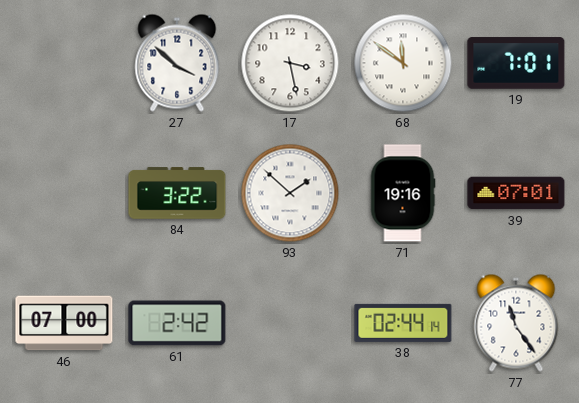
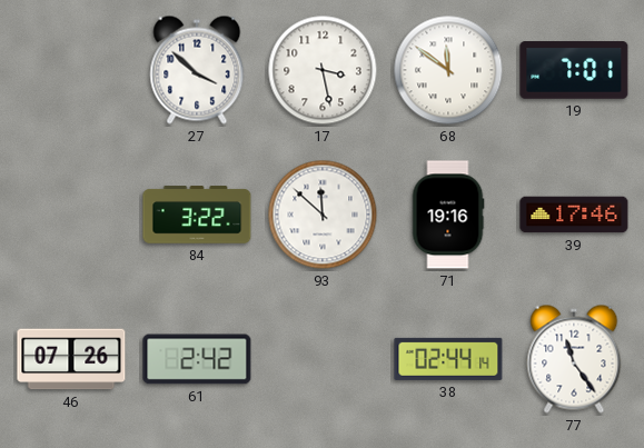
93: 1:52 -> 11:52 (323, 215)
39: 07:01 -> 17:46 (574, 215)
46: 07:00 -> 07:26 (71, 359)
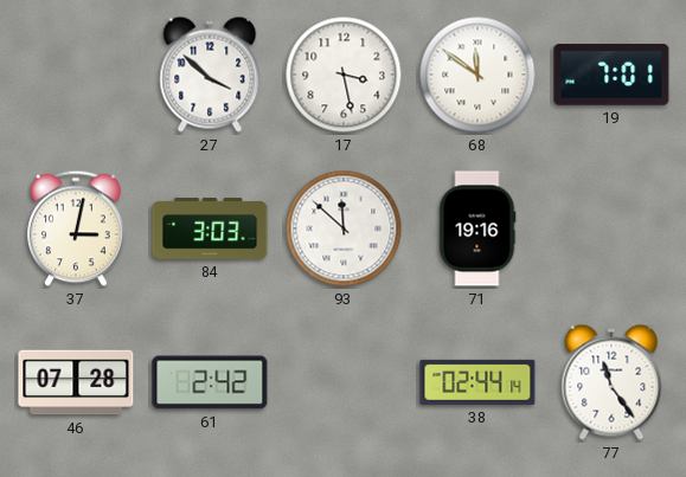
37: none -> 3:02 (76, 228)
84: 3:22 -> 3:03 (210, 228)
39: 17:46 -> none (574, 215)
46: 07:26 -> 07:28 (76, 382)
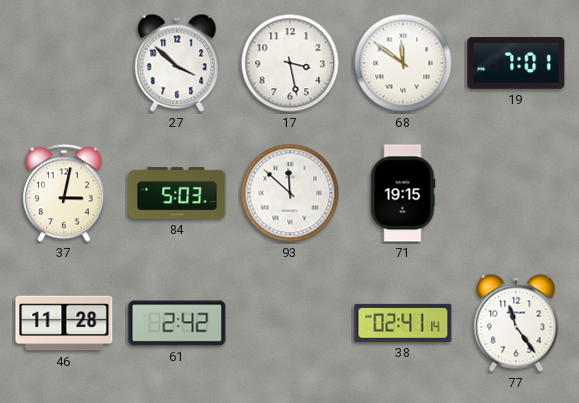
84: 3:03 -> 5:03 (177, 193)
71: 19:16 -> 19:15 (403, 193)
46: 07:28 -> 11:28 (64, 323)
38: 02:44 -> 02:41 (403, 323)
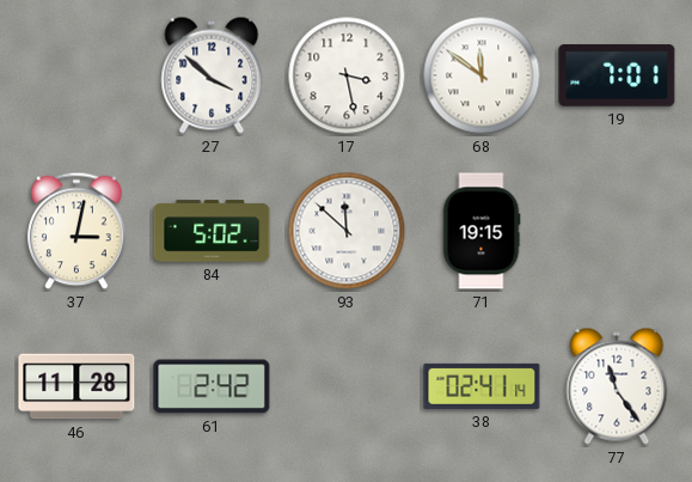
84: 5:03 -> 5:02 (212, 231)
